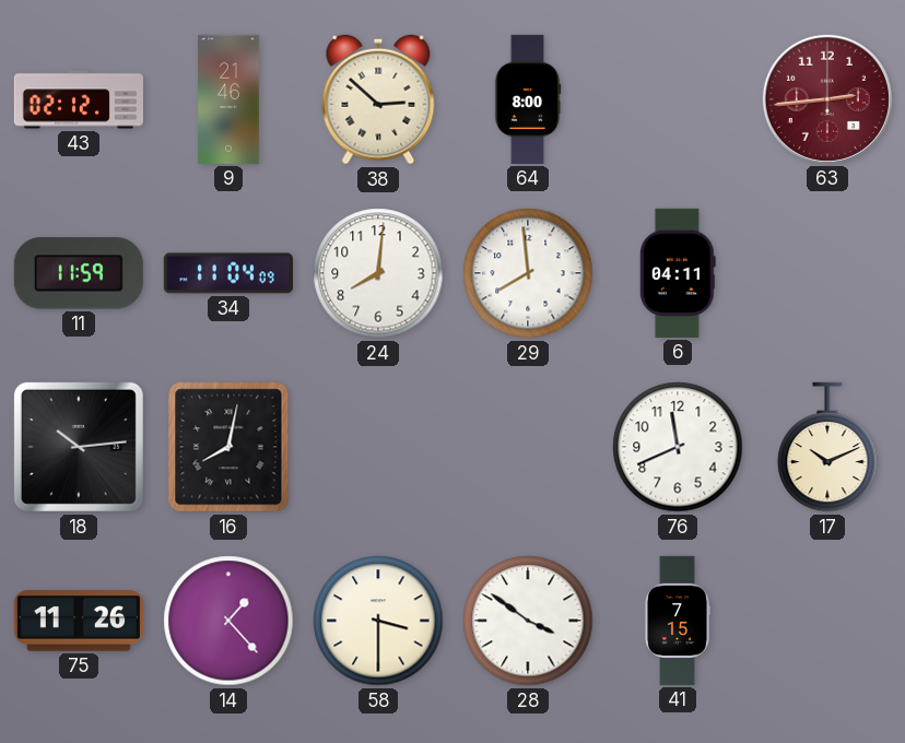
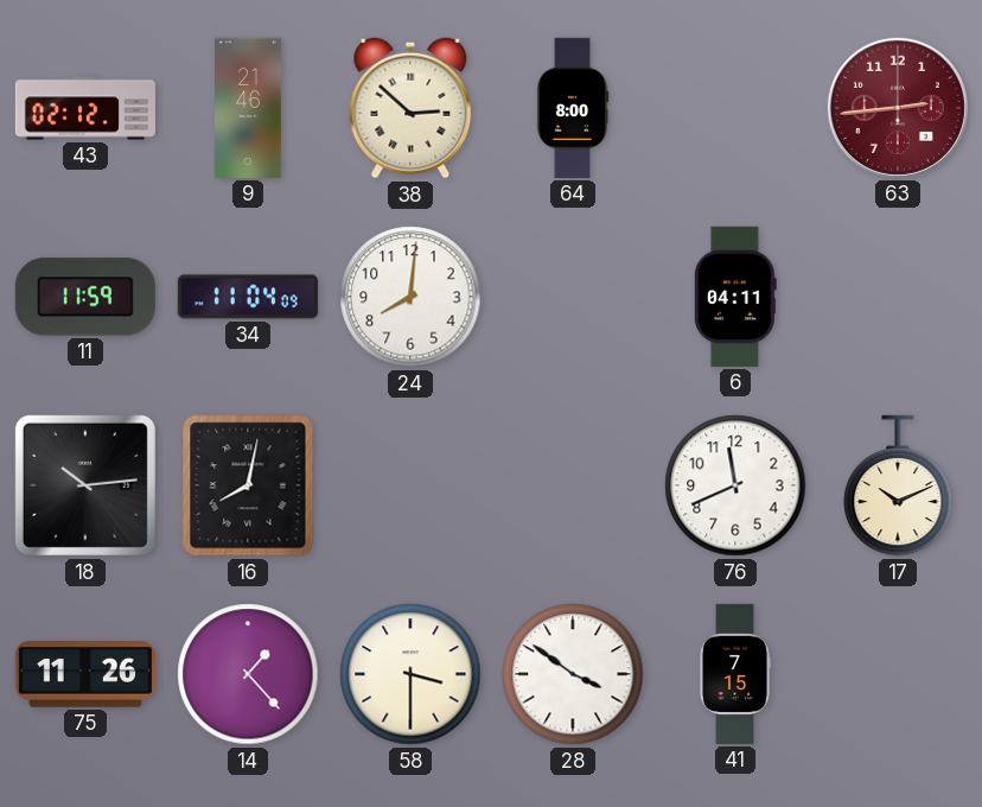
29: 7:59 -> none (528, 273)
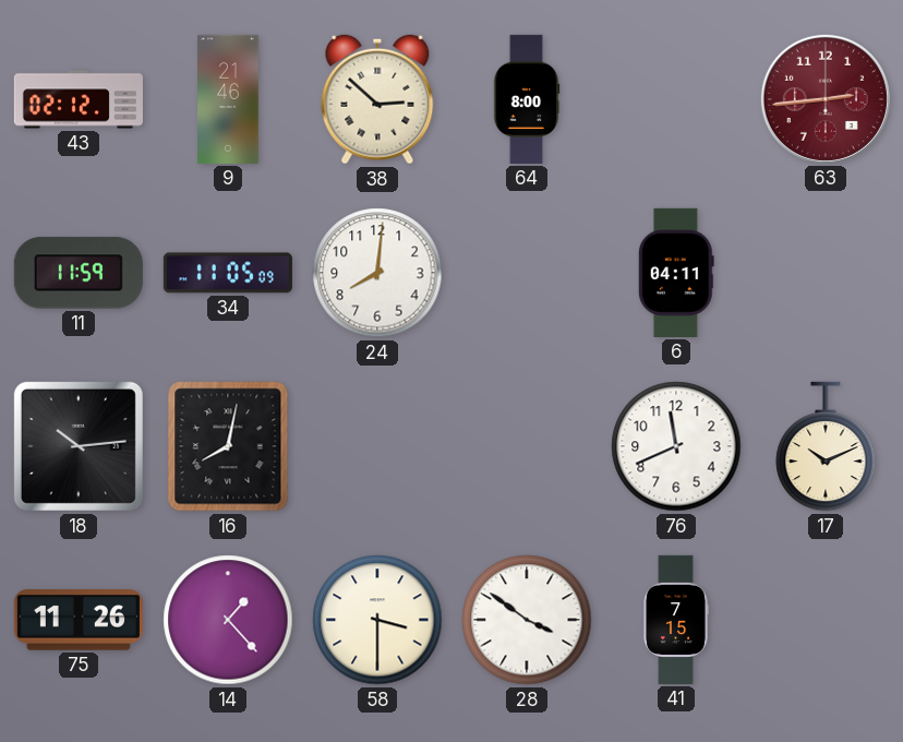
34: 11:04 -> 11:05 (228, 273)
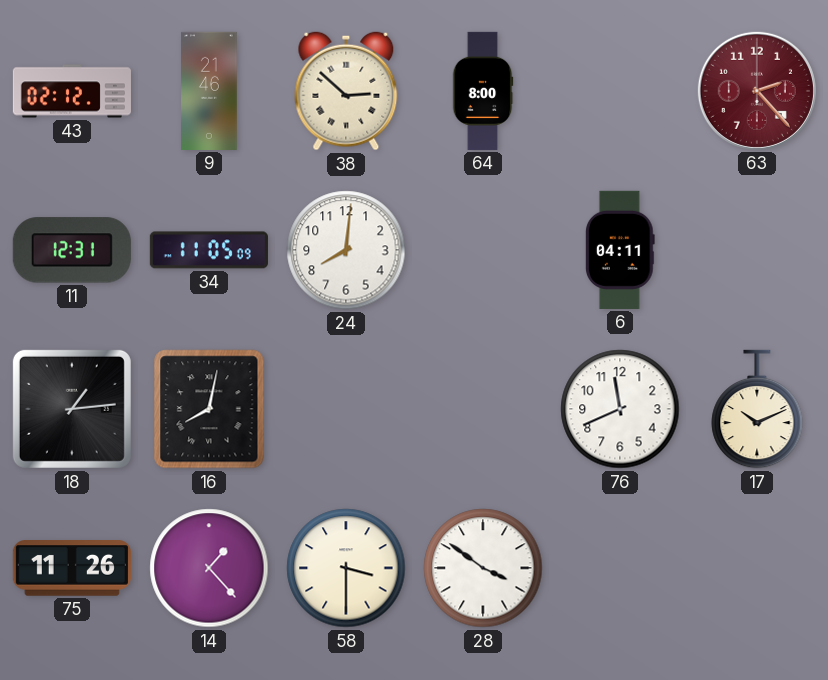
63: 2:44 -> 2:23 (757, 91)
11: 11:59 -> 12:31 (72, 250)
18: 10:14 -> 1:14 (72, 409)
41: 7:15 -> none (676, 620)
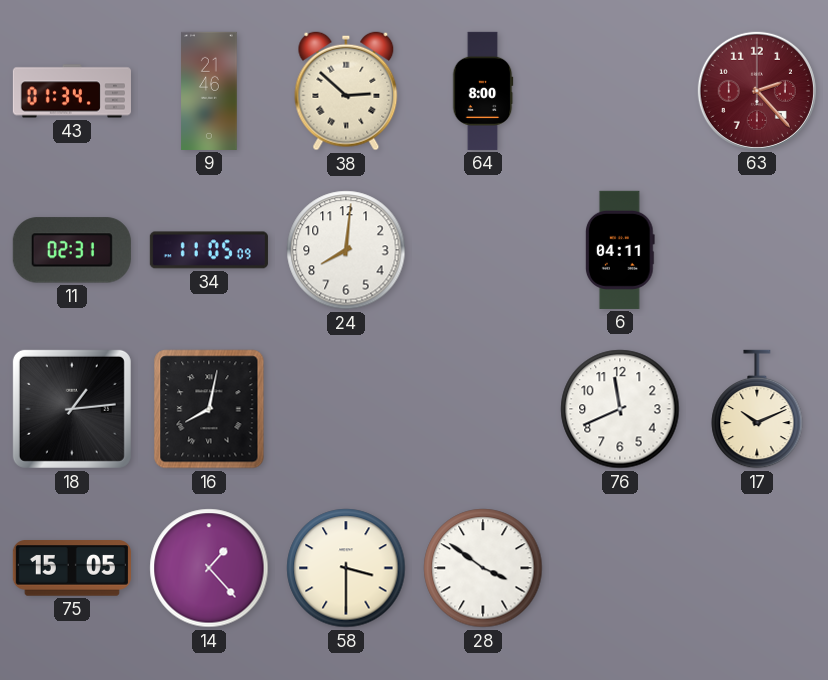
43: 02:12 -> 01:34 (71, 91)
11: 12:31 -> 02:31 (72, 250)
75: 11:26 -> 15:05 (72, 568)
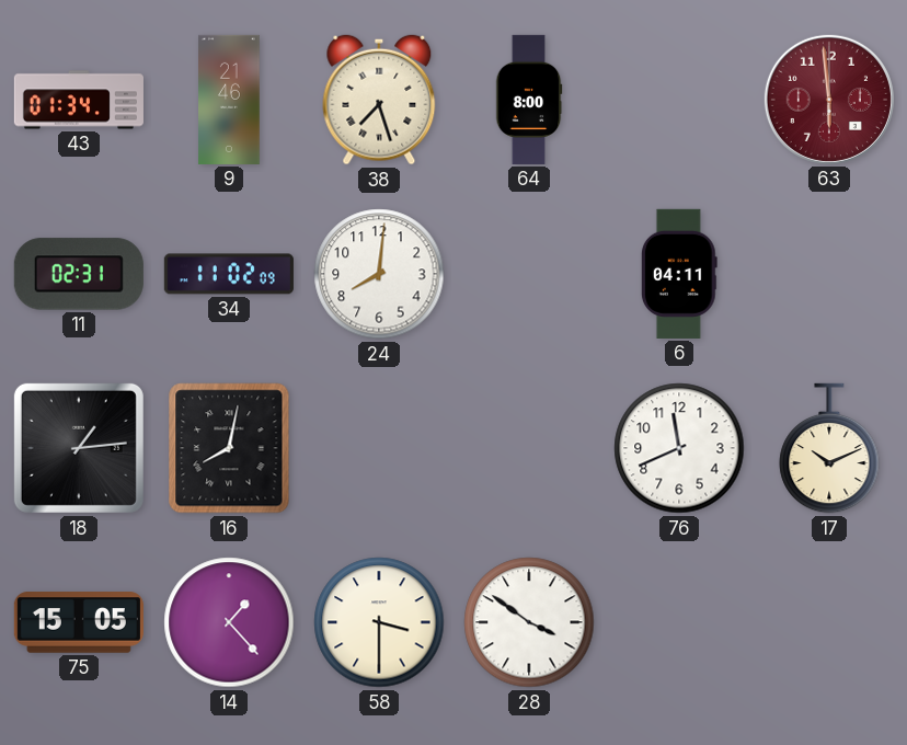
38: 2:52 -> 7:27 (379, 100)
63: 2:23 -> 5:59 (829, 100)
34: 11:05 -> 11:02 (229, 274)
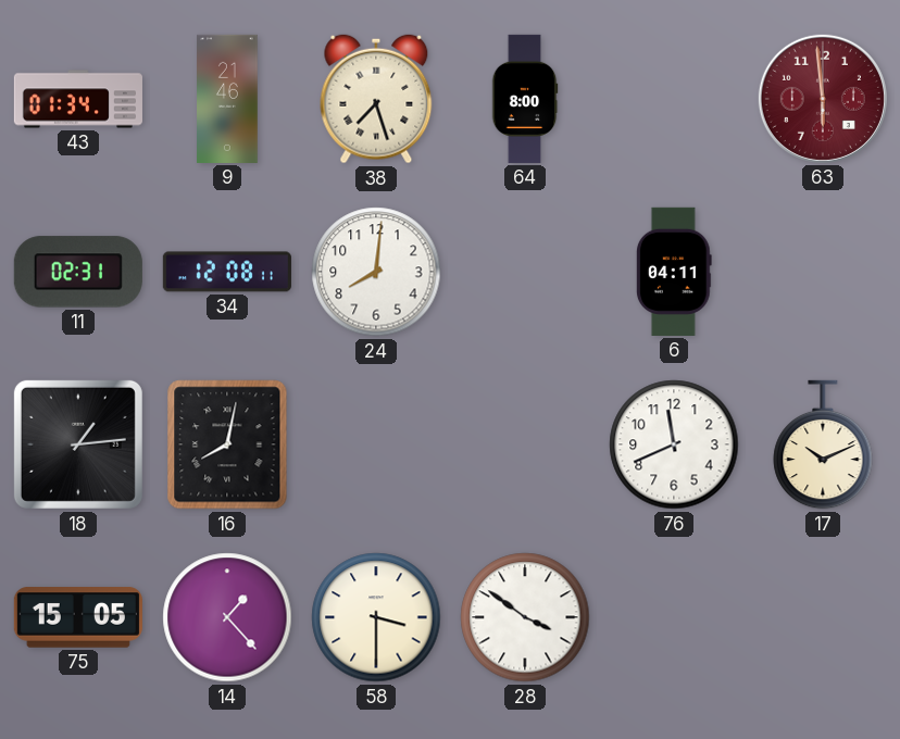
34: 11:02 -> 12:08 (227, 272)
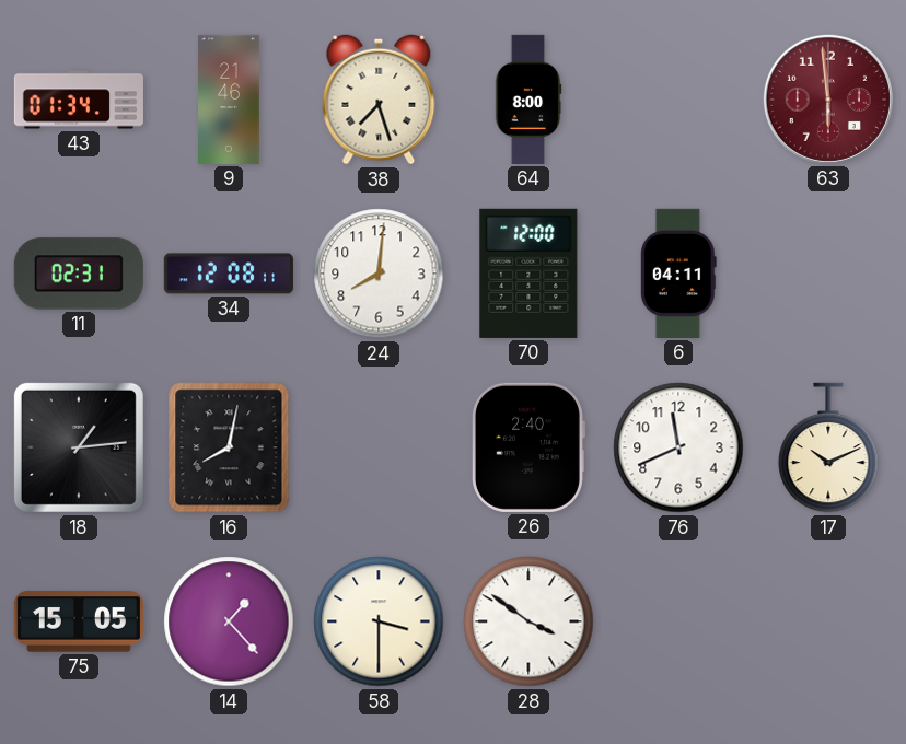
70: none -> 12:00 (528, 274)
26: none -> 2:40 (527, 447)
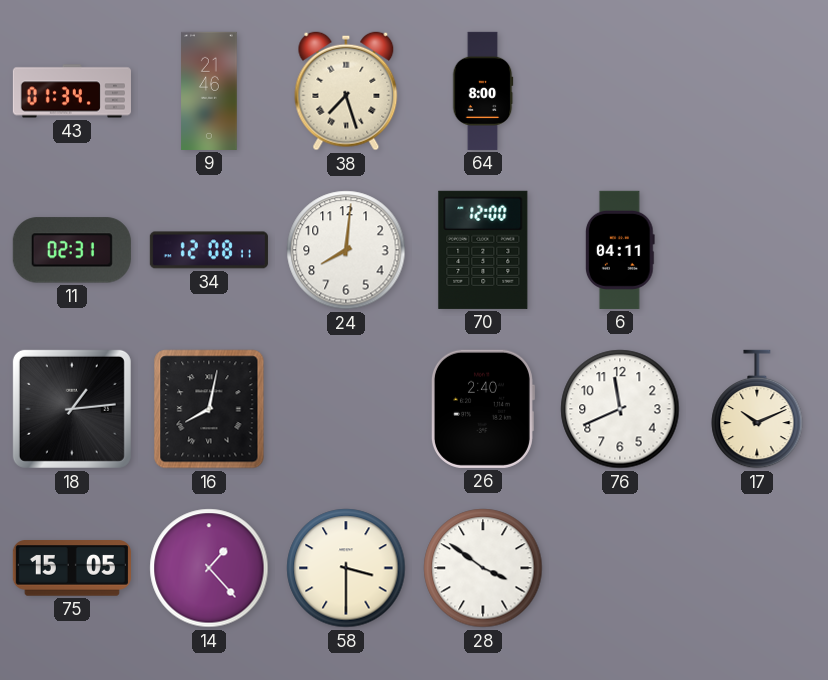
63: 5:59 -> none (828, 100)
